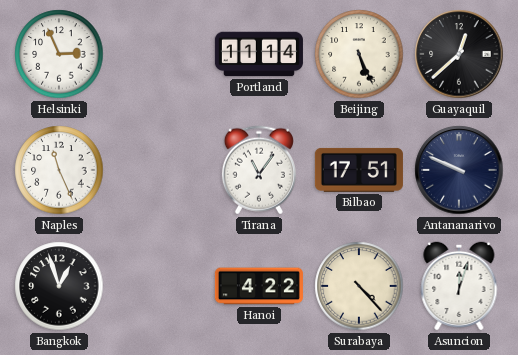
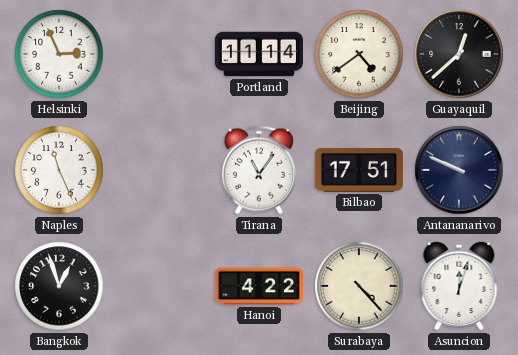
Beijing: 5:26 -> 4:39 (359, 54)
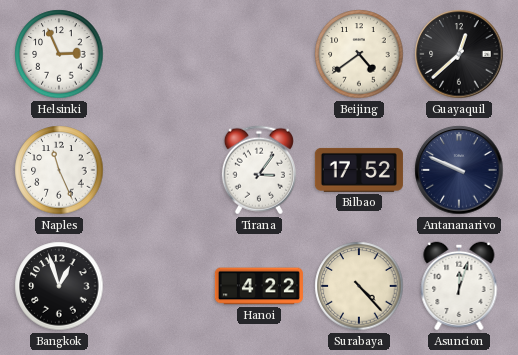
Portland: 11:14 -> none (259, 54)
Tirana: 11:06 -> 3:06 (259, 170)
Bilbao: 17:51 -> 17:52 (359, 170)
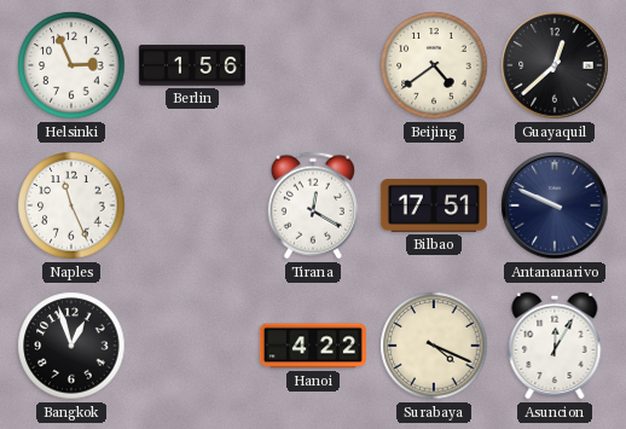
Berlin: none -> 1:56 (192, 65)
Tirana: 3:06 -> 12:20 (313, 205)
Bilbao: 17:52 -> 17:51 (434, 205)
Surabaya: 4:23 -> 4:19 (434, 346)
Asuncion: 12:03 -> 12:05 (555, 346)
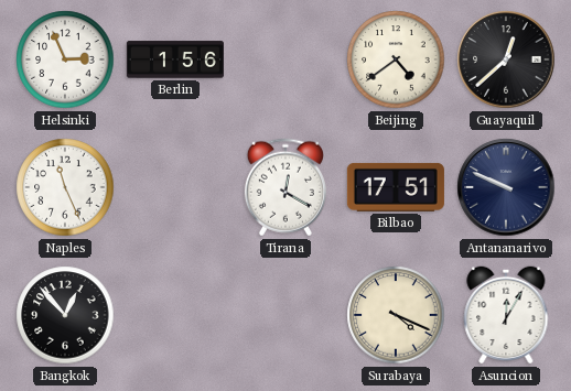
Bangkok: 12:57 -> 12:53 (65, 315)
Hanoi: 4:22 -> none (313, 346)
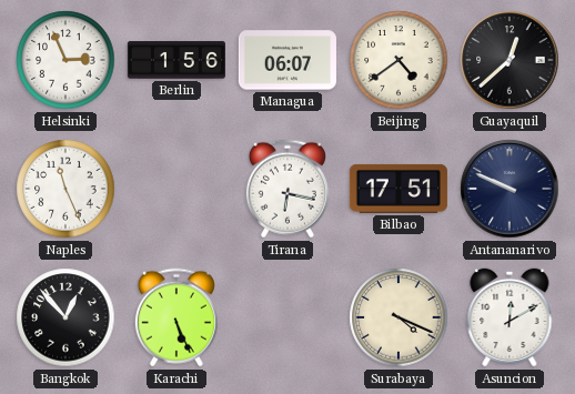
Managua: none -> 06:07 (287, 60)
Tirana: 12:20 -> 6:17 (287, 189)
Karachi: none -> 5:26 (176, 317)
Asuncion: 12:05 -> 12:10 (510, 317)
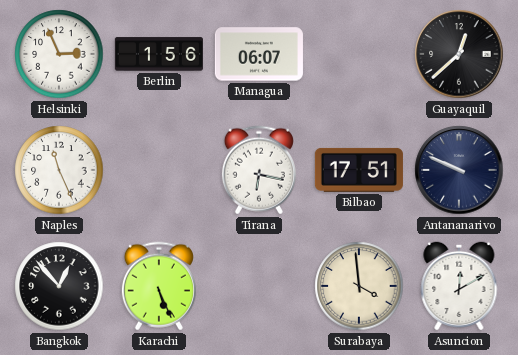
Beijing: 4:39 -> none (399, 60)
Surabaya: 4:19 -> 3:59 (359, 286)
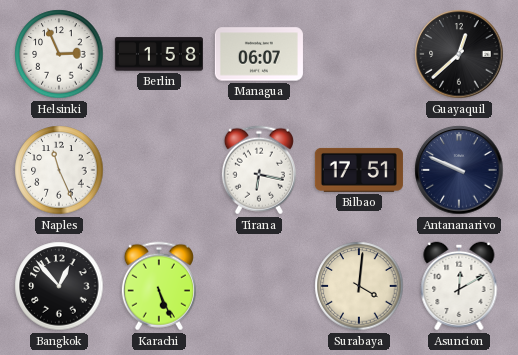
Berlin: 1:56 -> 1:58 (159, 54)
Surabaya: 3:59 -> 4:01 (359, 286)
